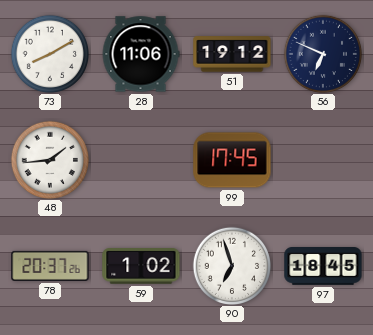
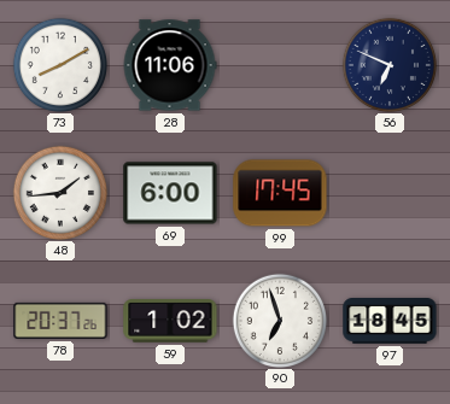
51: 19:12 -> none (232, 54)
69: none -> 6:00 (170, 193)
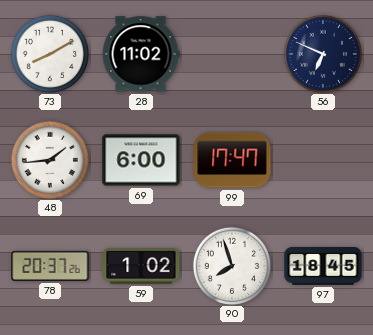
28: 11:06 -> 11:02 (141, 54)
99: 17:45 -> 17:47 (232, 160)
90: 6:57 -> 7:57 (231, 265)
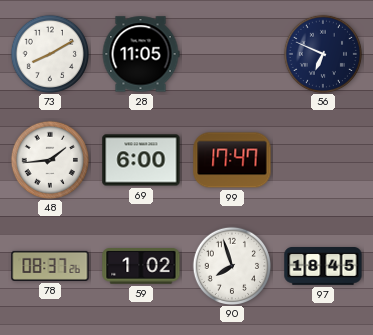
28: 11:02 -> 11:05 (141, 54)
78: 20:37 -> 08:37 (50, 266)
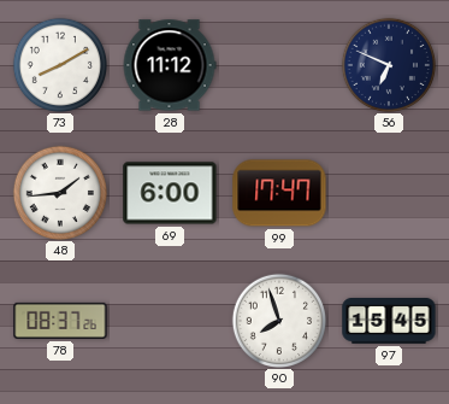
28: 11:05 -> 11:12 (170, 65)
59: 1:02 -> none (141, 266)
97: 18:45 -> 15:45 (389, 322)
